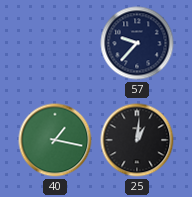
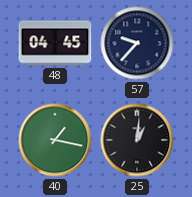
48: none -> 04:45 (55, 43)
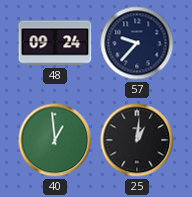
48: 04:45 -> 09:24 (55, 43)
40: 1:17 -> 12:59 (55, 140)
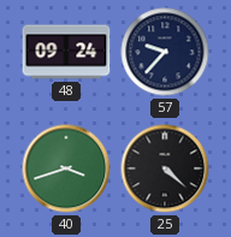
40: 12:59 -> 3:42 (66, 168)
25: 1:01 -> 4:22 (165, 168)
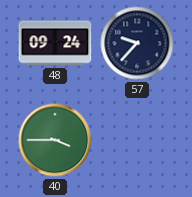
40: 3:42 -> 3:45 (55, 140)
25: 4:22 -> none (165, 168)
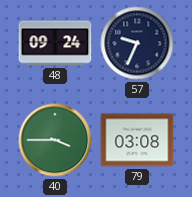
57: 9:37 -> 9:34 (137, 43)
79: none -> 03:08 (137, 140)
